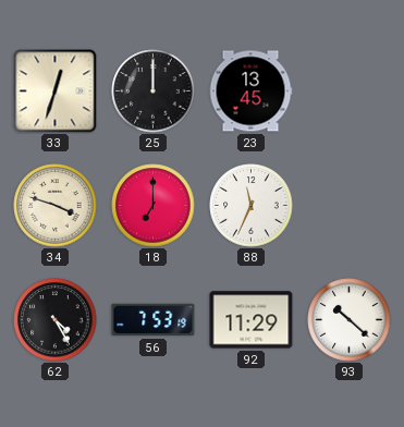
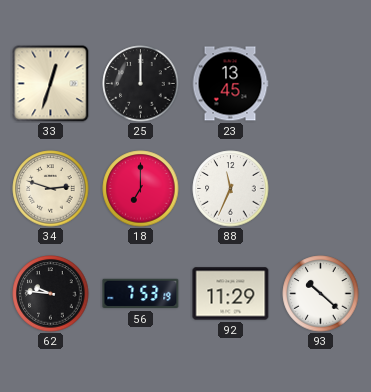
34: 3:48 -> 2:48 (51, 189)
62: 4:25 -> 9:46 (51, 294)
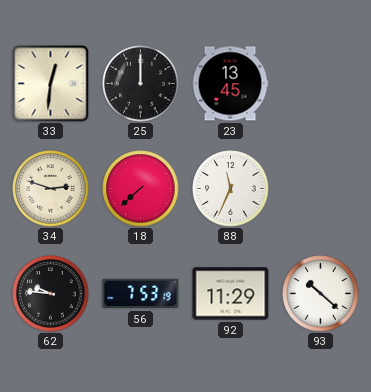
33: 12:33 -> 12:31 (51, 84)
18: 7:00 -> 7:38 (141, 189)
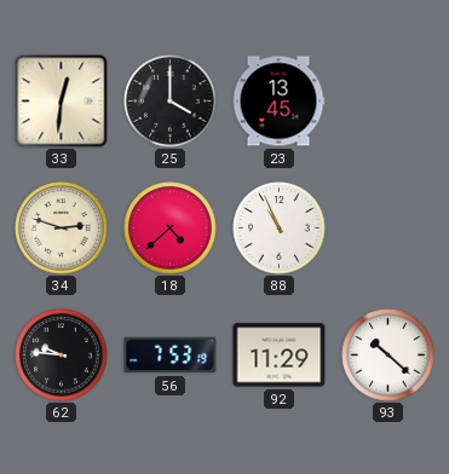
25: 12:00 -> 4:00 (171, 102)
18: 7:38 -> 4:38 (171, 229)
88: 11:34 -> 10:56 (280, 229)
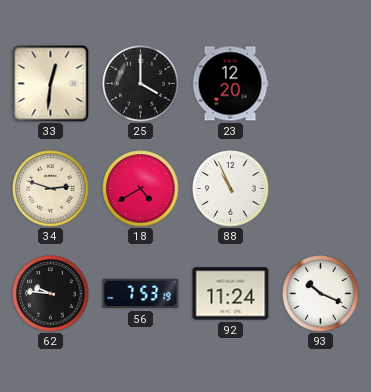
23: 13:45 -> 12:20 (230, 84)
18: 4:38 -> 4:40 (141, 189)
92: 11:29 -> 11:24 (231, 294)
93: 10:22 -> 10:19 (321, 294)
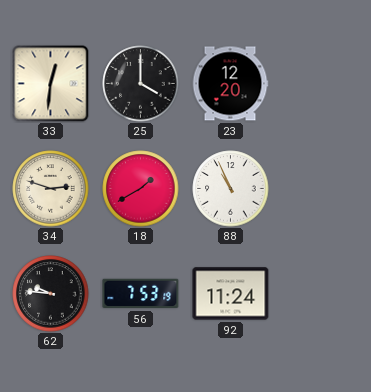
18: 4:40 -> 1:40 (141, 189)
93: 10:19 -> none (321, 294)
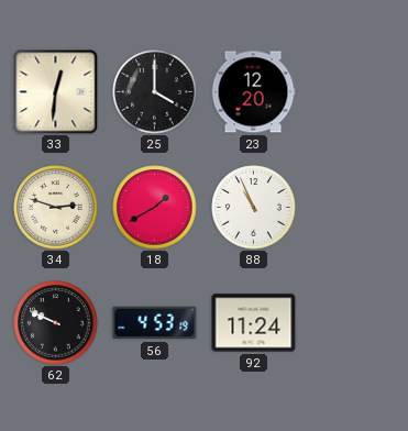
62: 9:46 -> 9:49 (56, 323)
56: 7:53 -> 4:53 (155, 323)
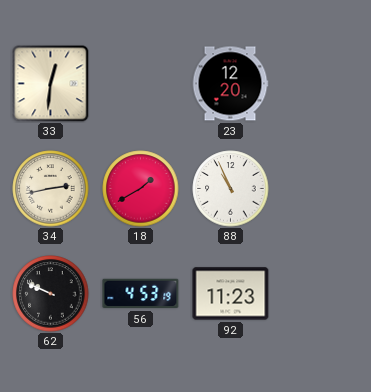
25: 4:00 -> none (155, 92)
34: 2:48 -> 2:43 (51, 189)
92: 11:24 -> 11:23 (231, 294)
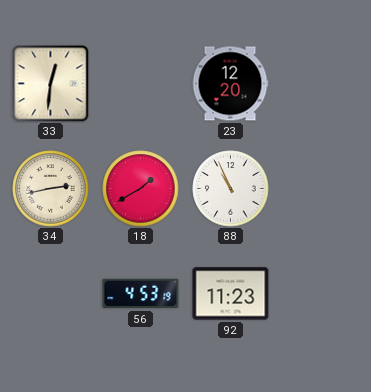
62: 9:49 -> none (51, 294)
